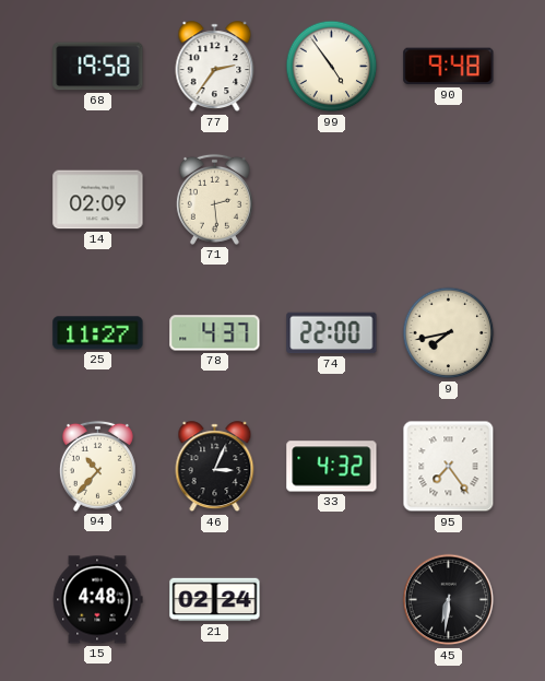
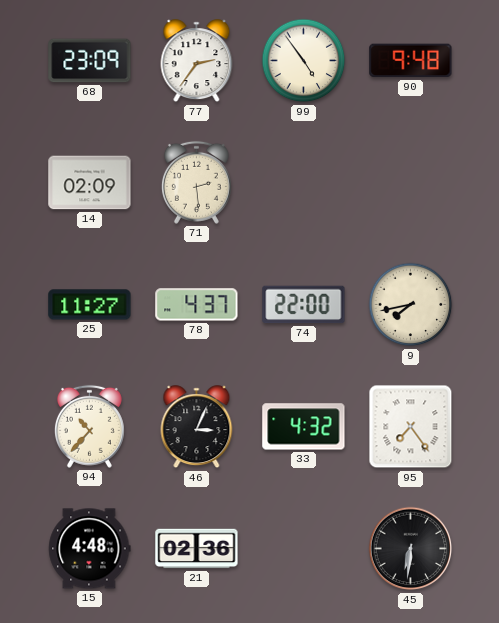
68: 19:58 -> 23:09 (90, 61)
21: 02:24 -> 02:36 (197, 549)
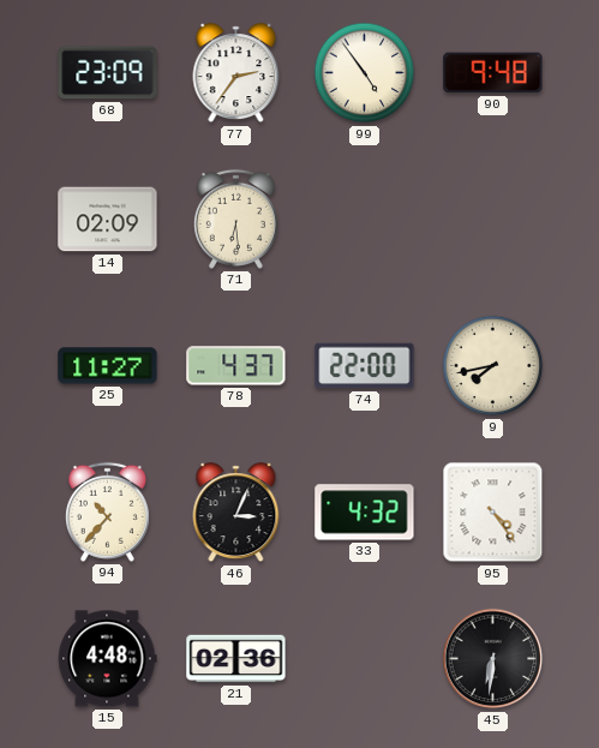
71: 2:29 -> 6:29 (235, 219)
95: 7:24 -> 4:24 (493, 513)
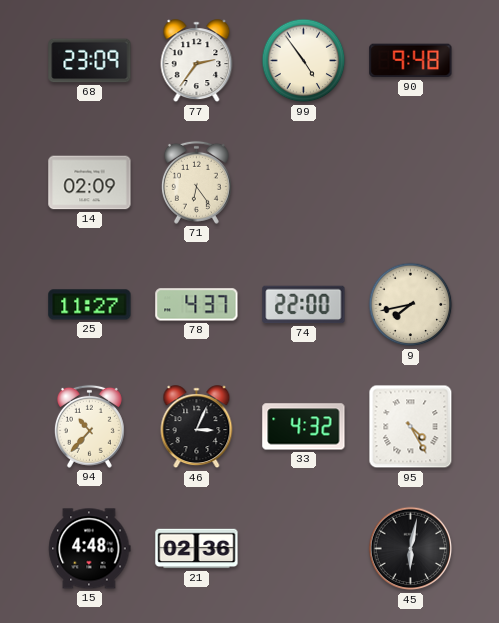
71: 6:29 -> 6:24 (196, 182)
95: 4:24 -> 4:25 (411, 427)
45: 6:31 -> 6:02 (411, 549)
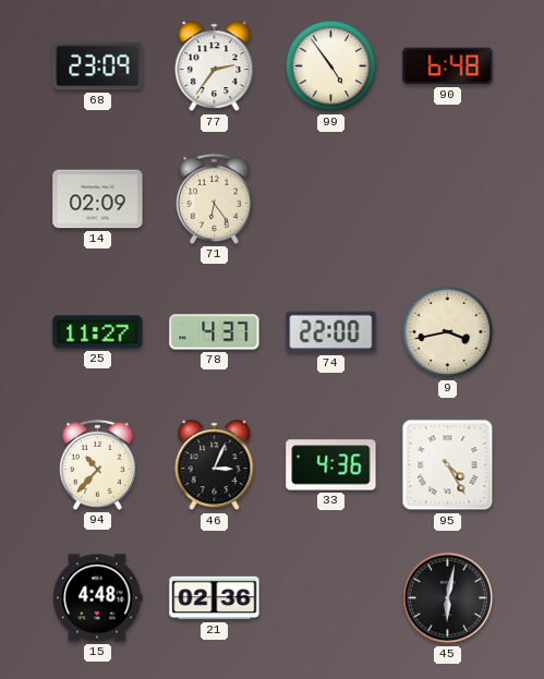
90: 9:48 -> 6:48 (448, 66)
9: 7:43 -> 3:43 (448, 332)
33: 4:32 -> 4:36 (331, 465)
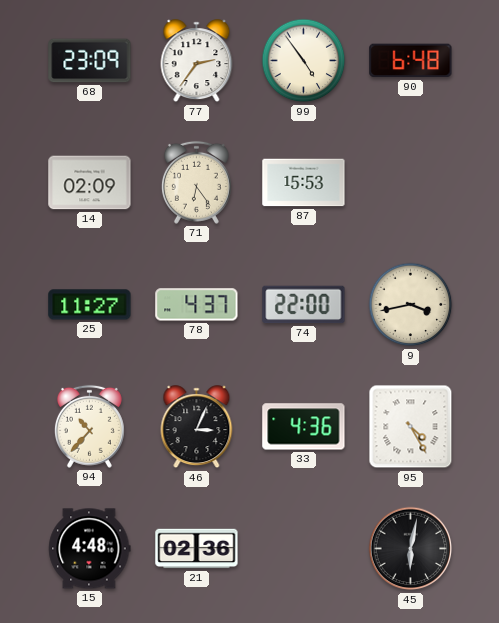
87: none -> 15:53 (304, 183)
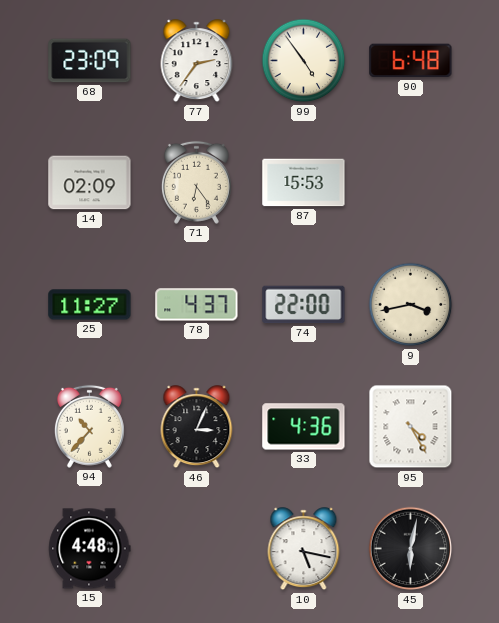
21: 02:36 -> none (197, 549)
10: none -> 5:17 (304, 549)
